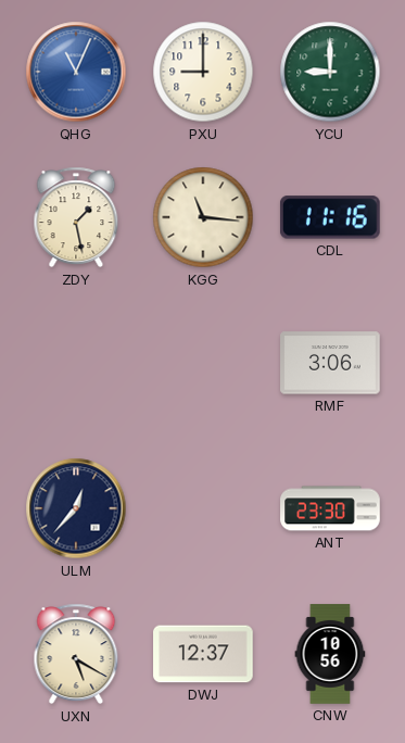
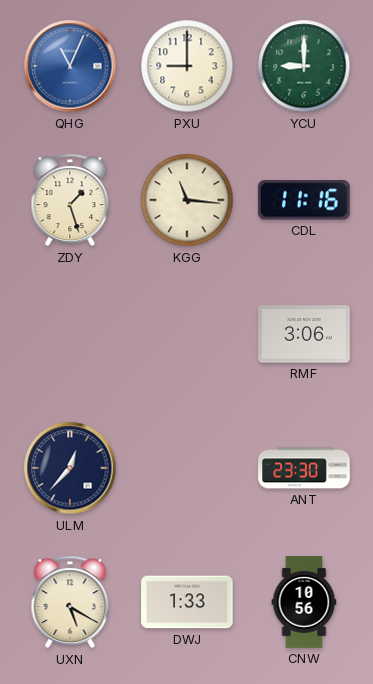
ZDY: 1:28 -> 1:27 (70, 200)
DWJ: 12:37 -> 1:33 (187, 602)
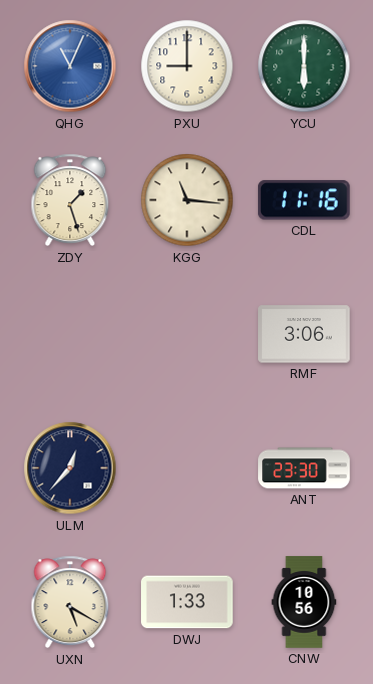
YCU: 9:00 -> 6:00 (304, 66)
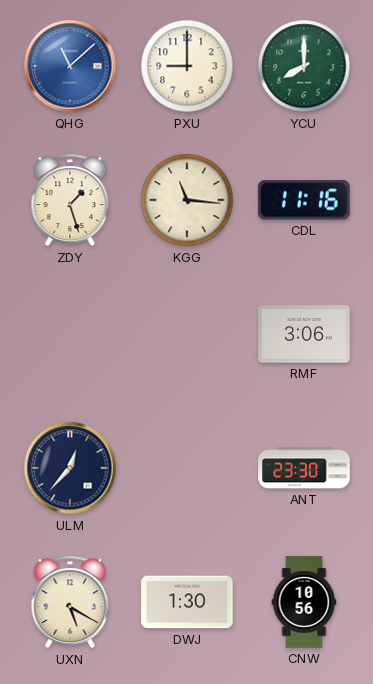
QHG: 11:04 -> 11:08 (70, 66)
YCU: 6:00 -> 8:00 (304, 66)
DWJ: 1:33 -> 1:30 (187, 602)
